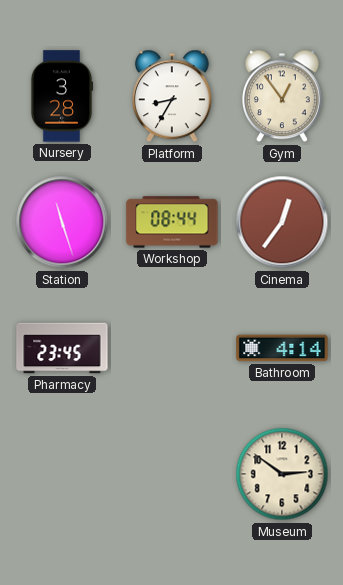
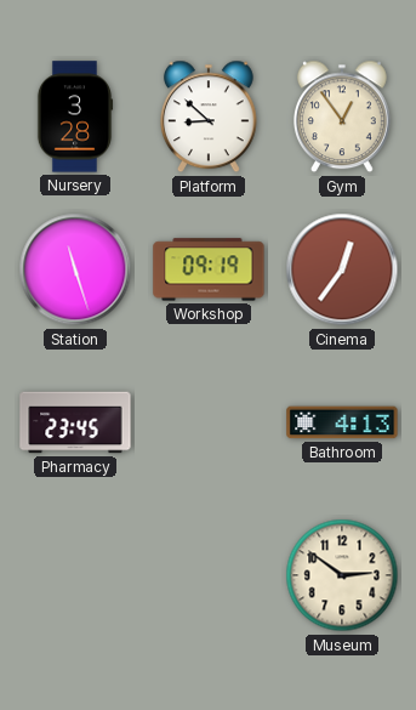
Platform: 8:35 -> 8:52 (209, 117)
Workshop: 08:44 -> 09:19 (209, 269)
Bathroom: 4:14 -> 4:13 (342, 422)
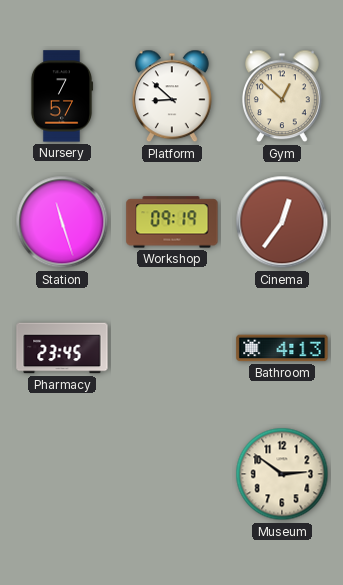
Nursery: 3:28 -> 7:57 (62, 96)
Gym: 12:54 -> 12:52 (282, 96)
